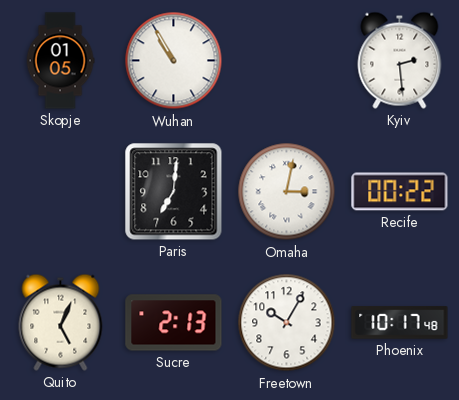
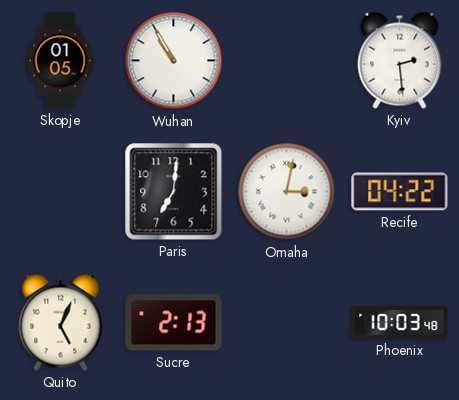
Recife: 00:22 -> 04:22 (400, 192)
Freetown: 10:05 -> none (287, 323)
Phoenix: 10:17 -> 10:03 (400, 323)
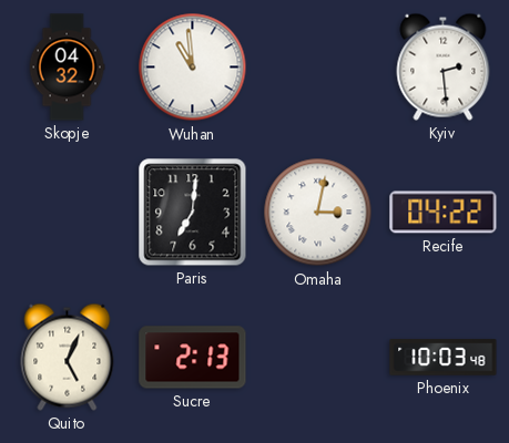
Skopje: 01:05 -> 04:32 (67, 68)
Wuhan: 10:55 -> 10:59 (193, 68)
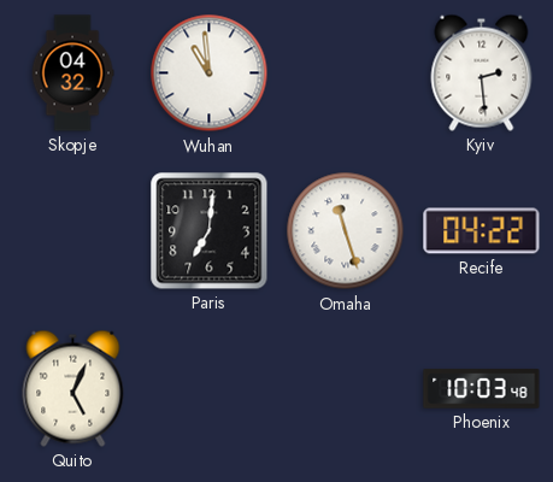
Omaha: 3:02 -> 11:27 (346, 231)
Sucre: 2:13 -> none (193, 358)
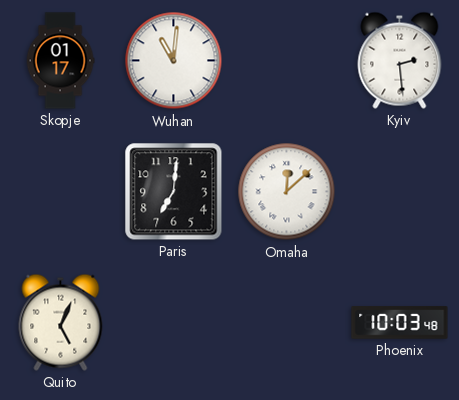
Skopje: 04:32 -> 01:17 (60, 61)
Wuhan: 10:59 -> 11:01 (174, 61)
Omaha: 11:27 -> 12:08 (287, 192)
Recife: 04:22 -> none (482, 231)
